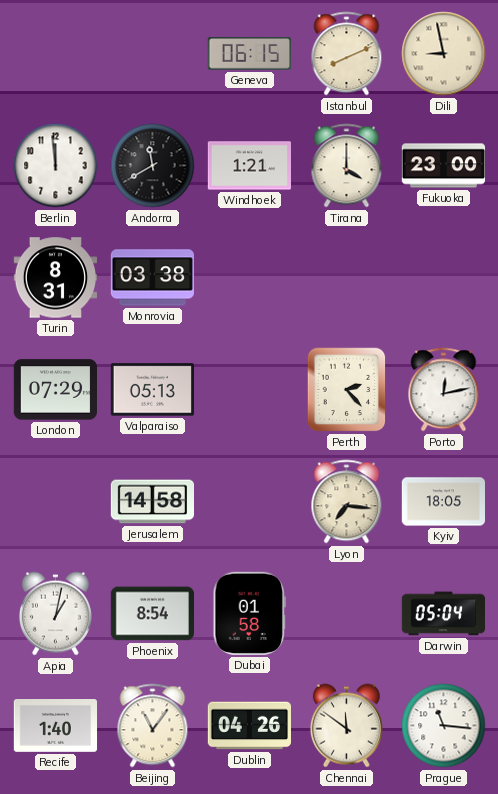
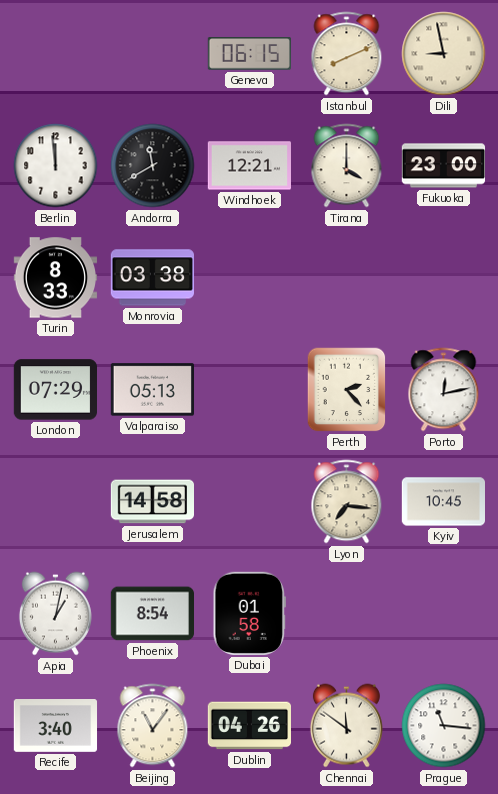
Windhoek: 1:21 -> 12:21 (249, 166)
Turin: 8:31 -> 8:33 (56, 278)
Kyiv: 18:05 -> 10:45 (444, 502)
Darwin: 05:04 -> none (444, 614)
Recife: 1:40 -> 3:40 (56, 726)
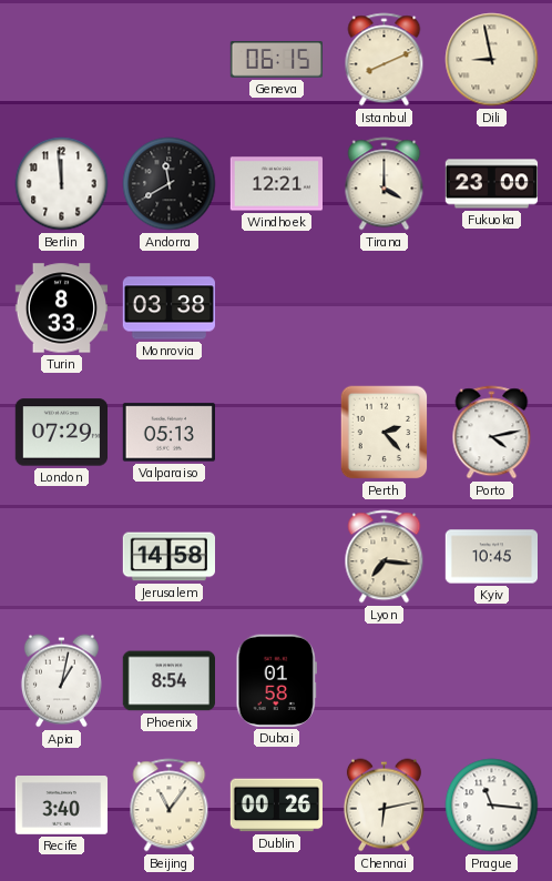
Porto: 12:13 -> 4:13 (492, 433)
Dublin: 04:26 -> 00:26 (276, 806)
Chennai: 11:51 -> 6:13 (384, 806)
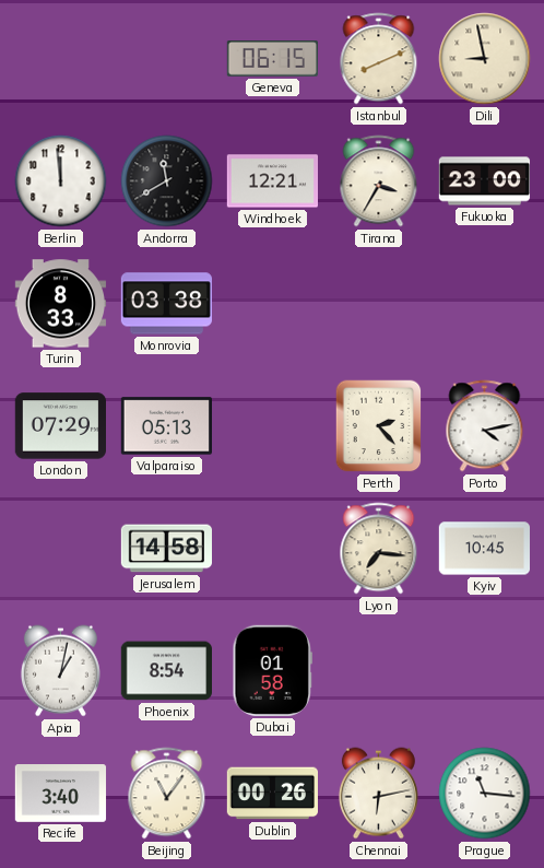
Tirana: 4:00 -> 3:35 (379, 181)
